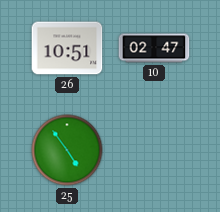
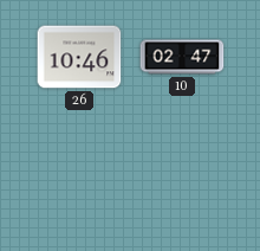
26: 10:51 -> 10:46 (79, 57)
25: 4:54 -> none (67, 150)
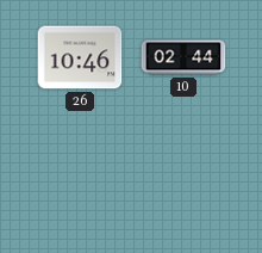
10: 02:47 -> 02:44 (183, 57)
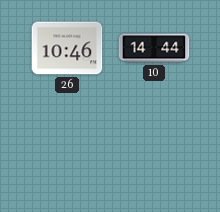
10: 02:44 -> 14:44 (154, 48)
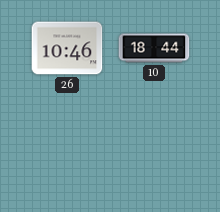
10: 14:44 -> 18:44 (154, 48)
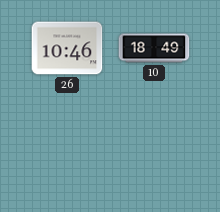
10: 18:44 -> 18:49 (154, 48)
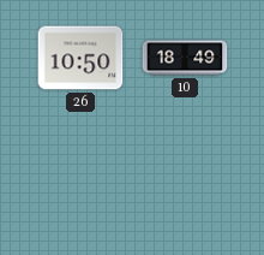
26: 10:46 -> 10:50 (80, 58)
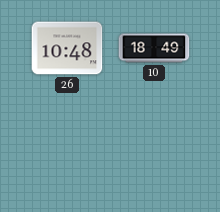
26: 10:50 -> 10:48 (67, 48)
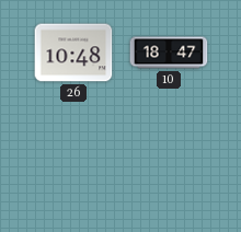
10: 18:49 -> 18:47 (169, 53)
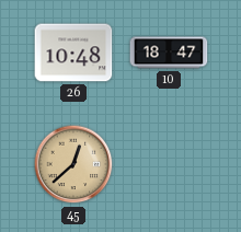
45: none -> 12:38 (73, 164)
